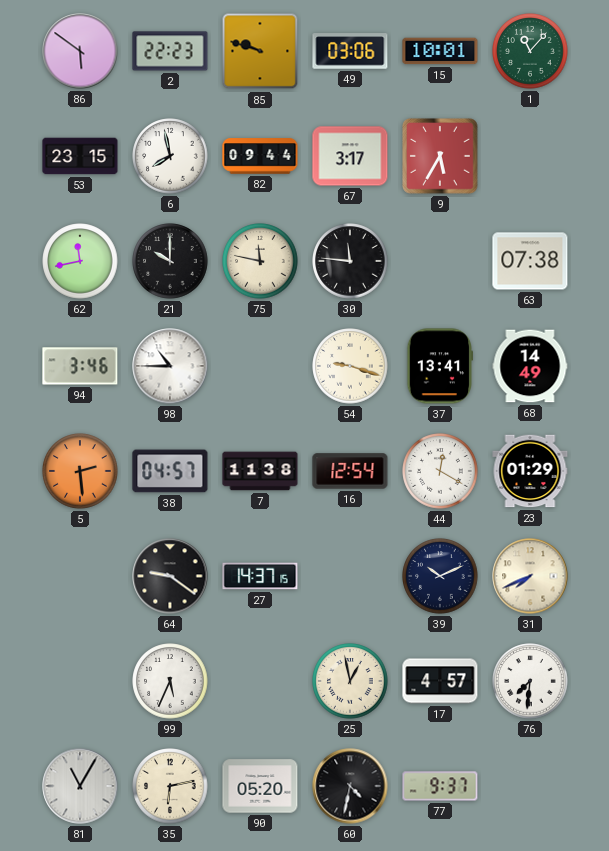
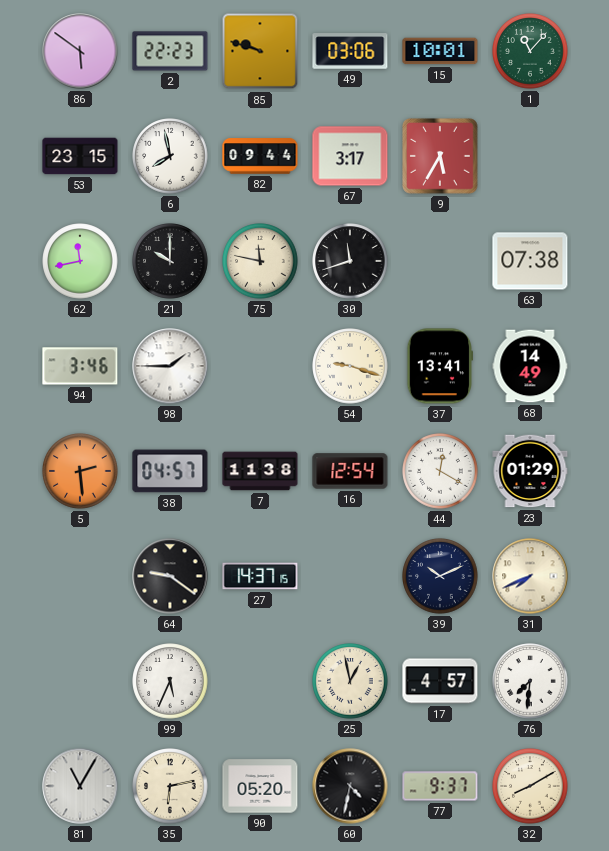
30: 11:46 -> 11:42 (350, 261)
98: 10:45 -> 1:45 (170, 366)
32: none -> 8:10 (530, 786)
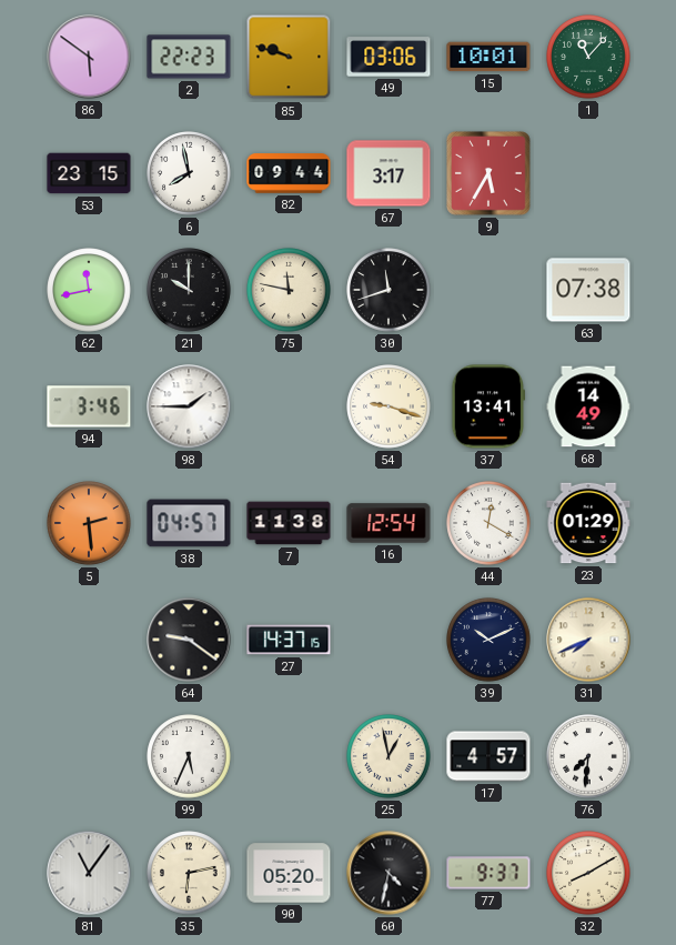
81: 11:05 -> 11:06 (89, 873)
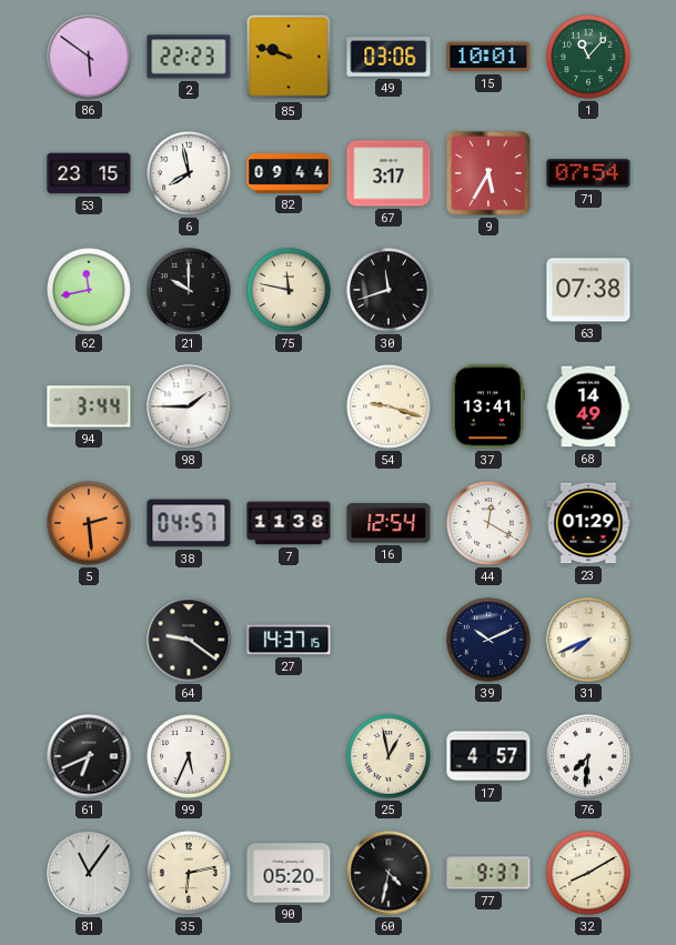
71: none -> 07:54 (588, 173)
94: 3:46 -> 3:44 (89, 406)
61: none -> 6:41 (89, 756)
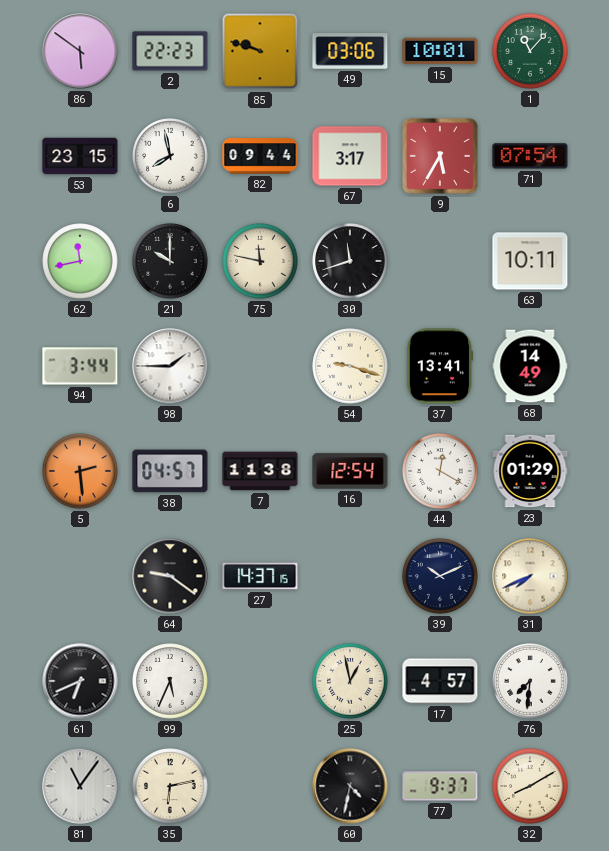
63: 07:38 -> 10:11 (530, 261)
90: 05:20 -> none (289, 873)
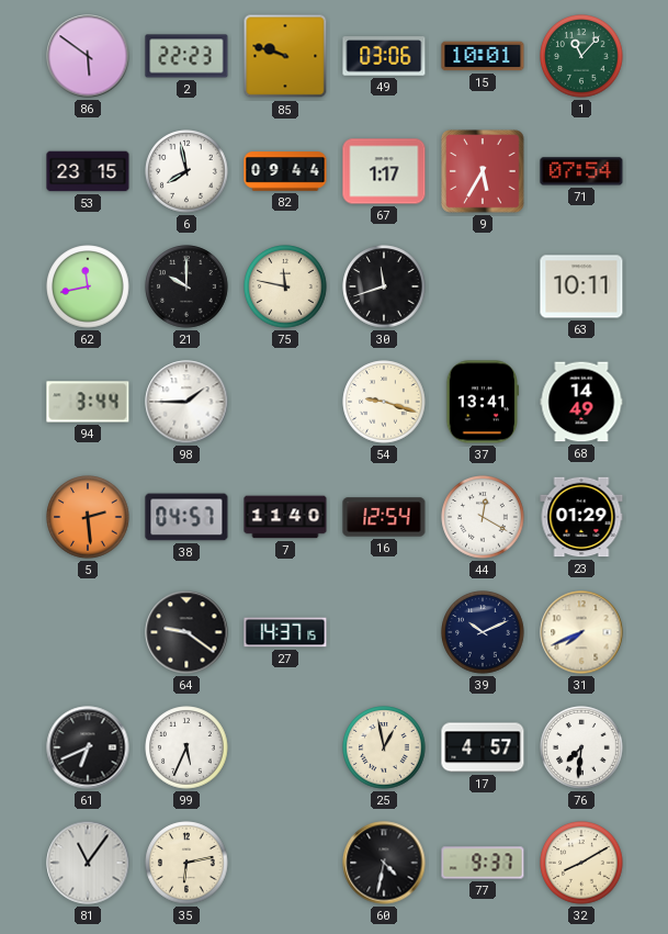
67: 3:17 -> 1:17 (384, 171)
7: 11:38 -> 11:40 (285, 517)
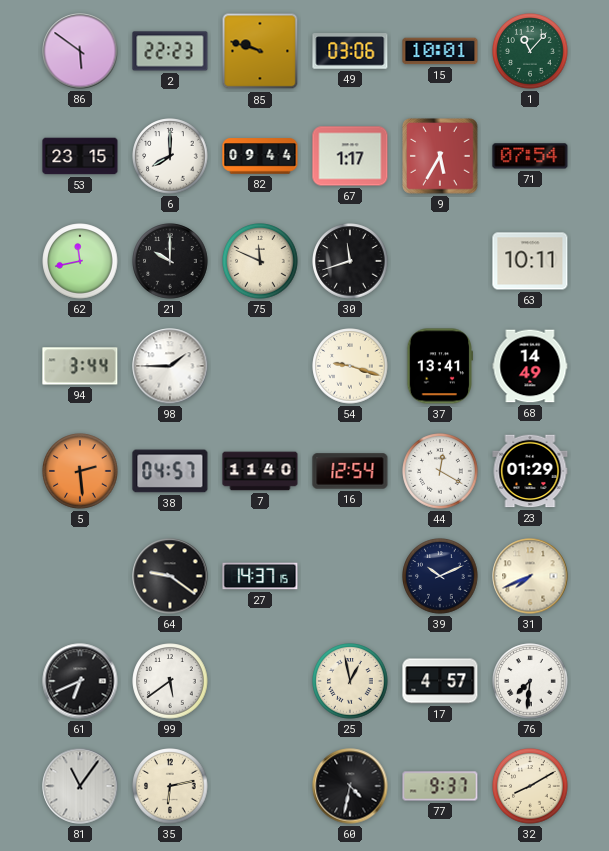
6: 7:58 -> 8:00 (170, 156)
75: 11:47 -> 11:49 (260, 261)
99: 5:34 -> 5:39 (170, 681)
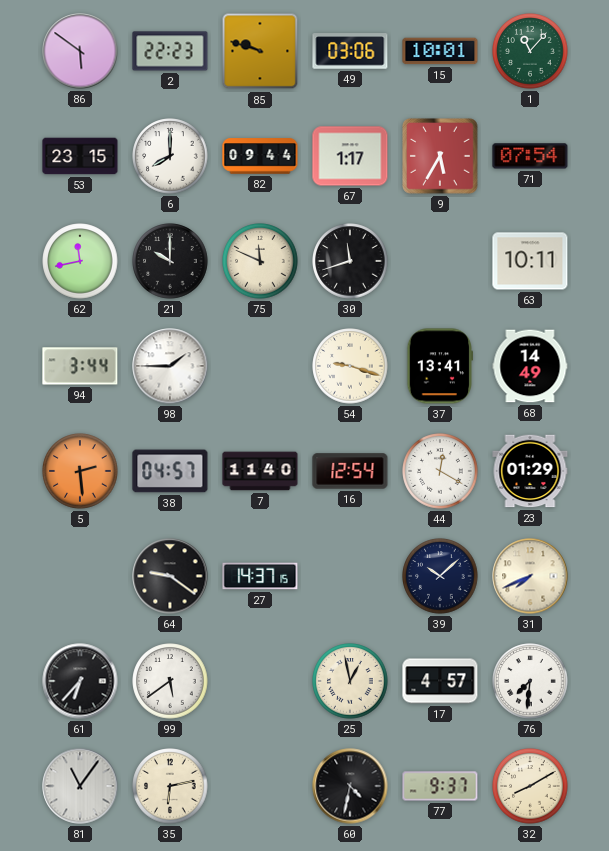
39: 10:11 -> 10:08 (440, 576)
61: 6:41 -> 6:37 (80, 681)
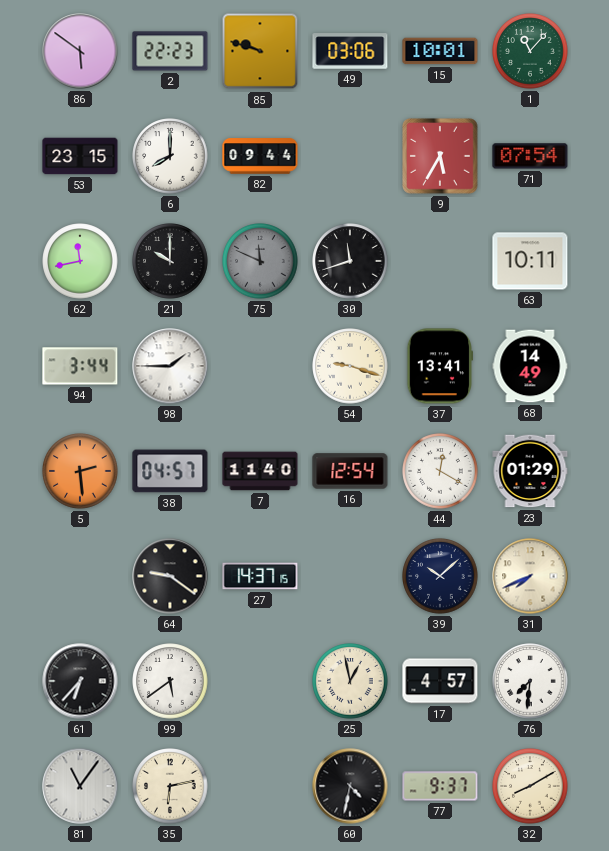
67: 1:17 -> none (350, 156)
75 dial: cream -> grey (260, 261)
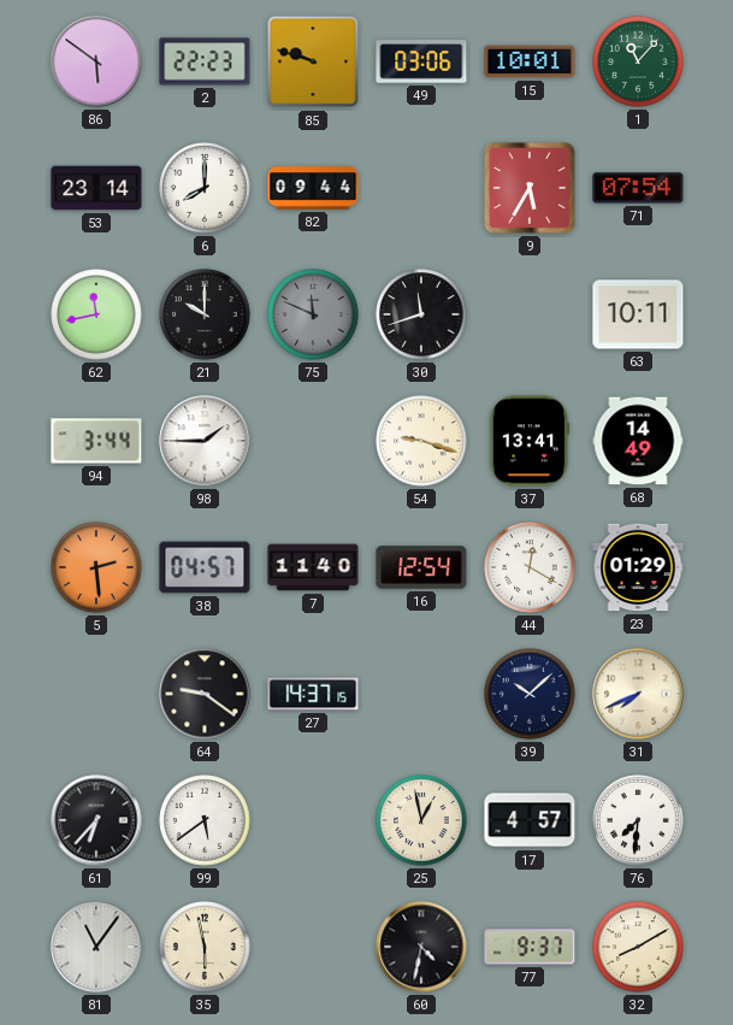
53: 23:15 -> 23:14 (96, 188)
35: 6:13 -> 5:58 (205, 947)
